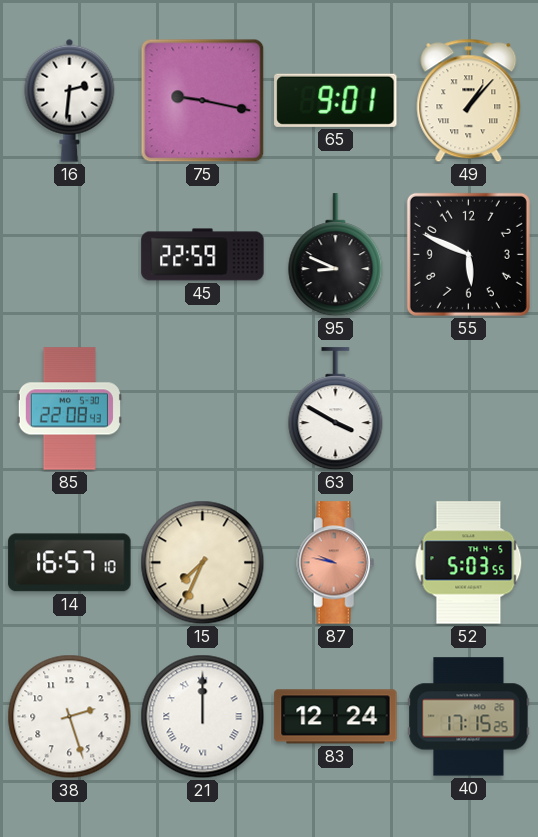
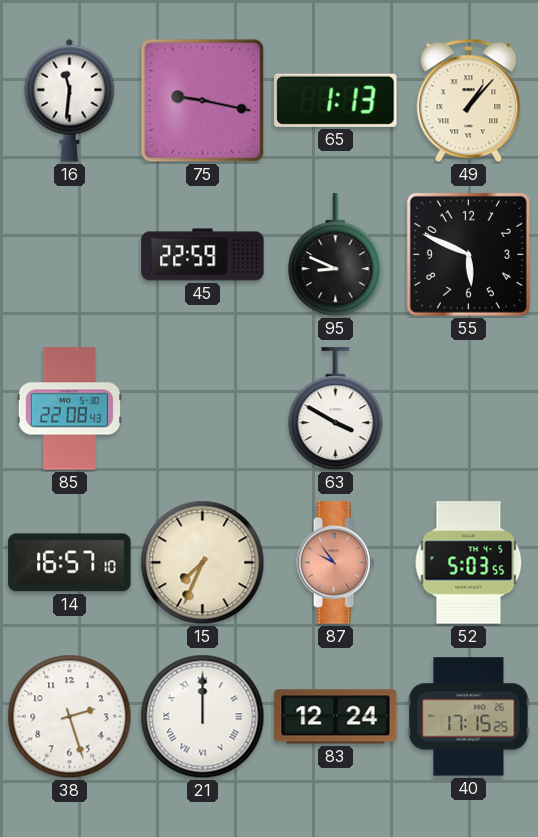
16: 2:31 -> 11:31 (70, 100)
65: 9:01 -> 1:13 (336, 100)
87: 9:47 -> 9:54 (336, 563)
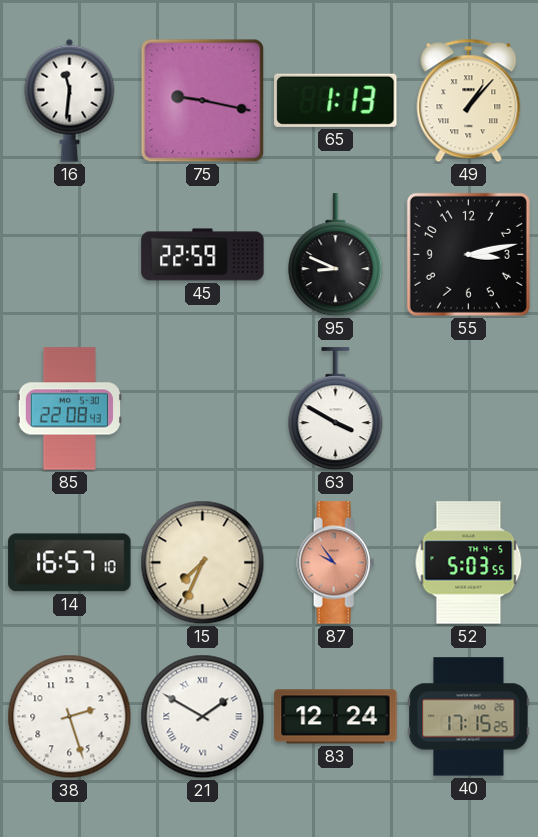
55: 5:49 -> 3:13 (468, 254)
21: 12:00 -> 1:50 (203, 717)
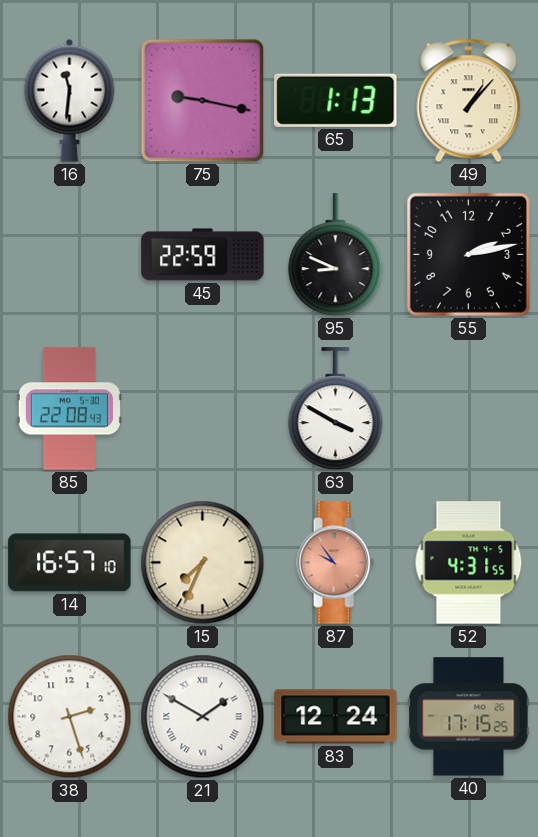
55: 3:13 -> 2:13 (468, 254)
52: 5:03 -> 4:31 (469, 563)
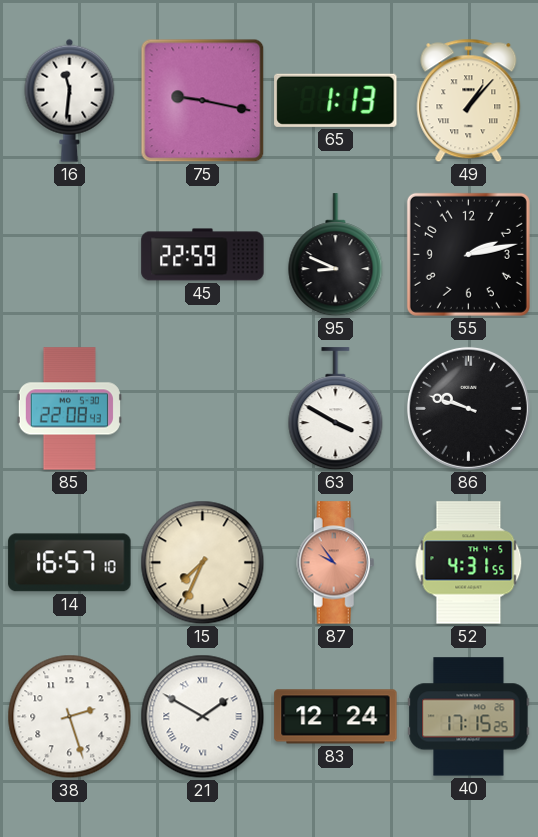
86: none -> 9:48 (468, 408)
